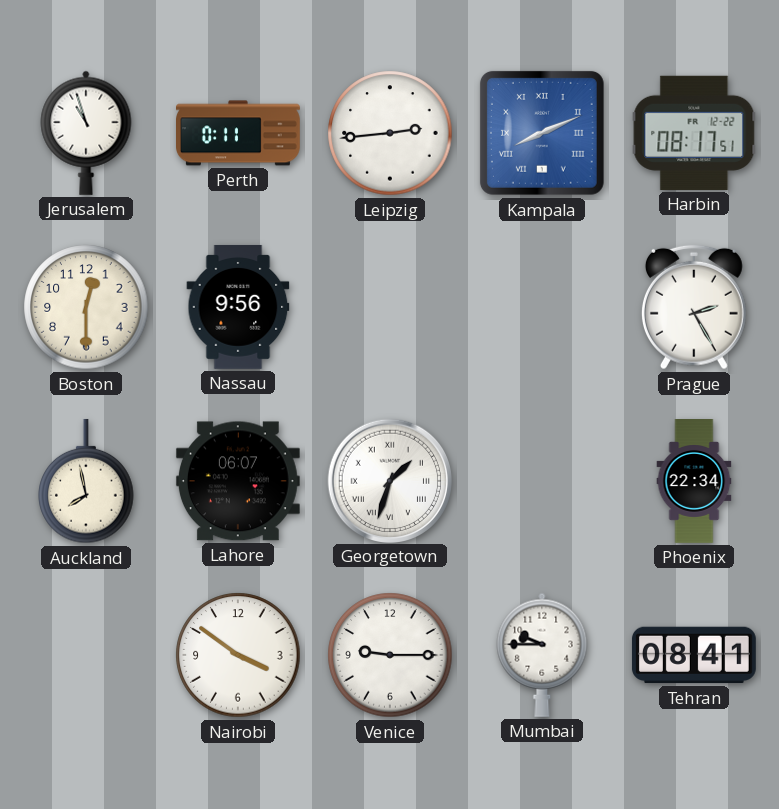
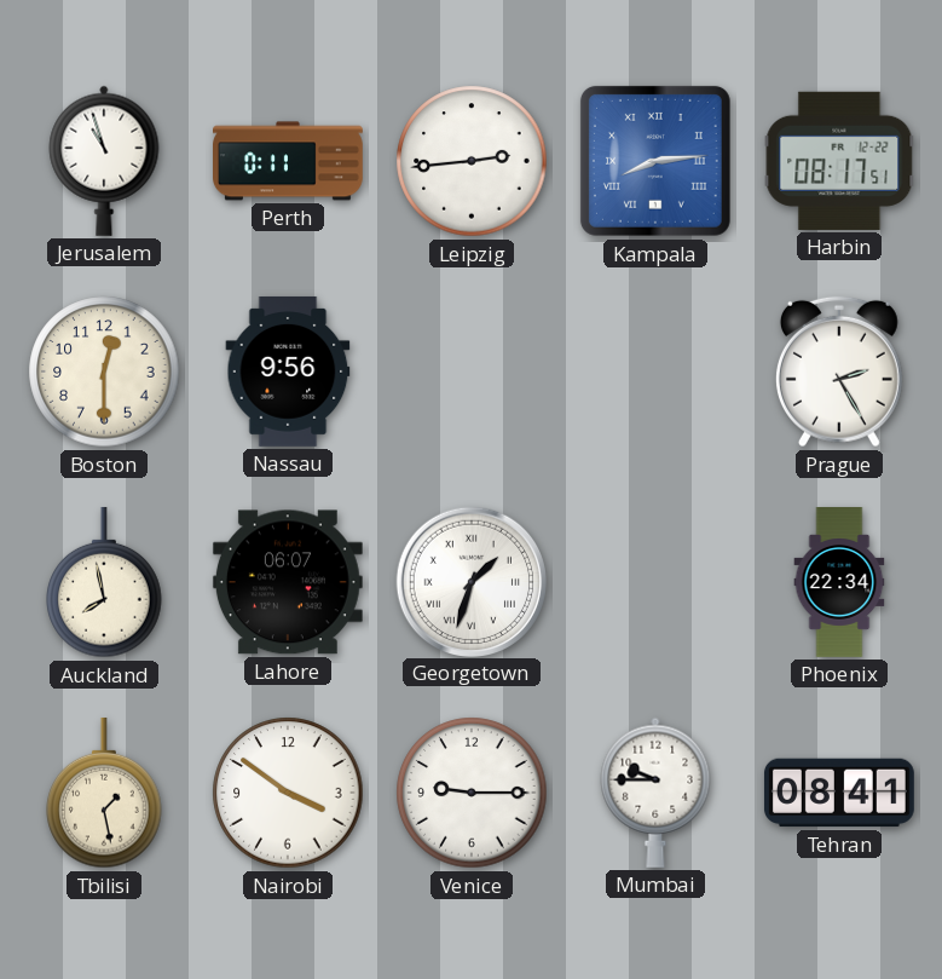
Kampala: 8:11 -> 8:14 (655, 161)
Tbilisi: none -> 1:28 (104, 793)
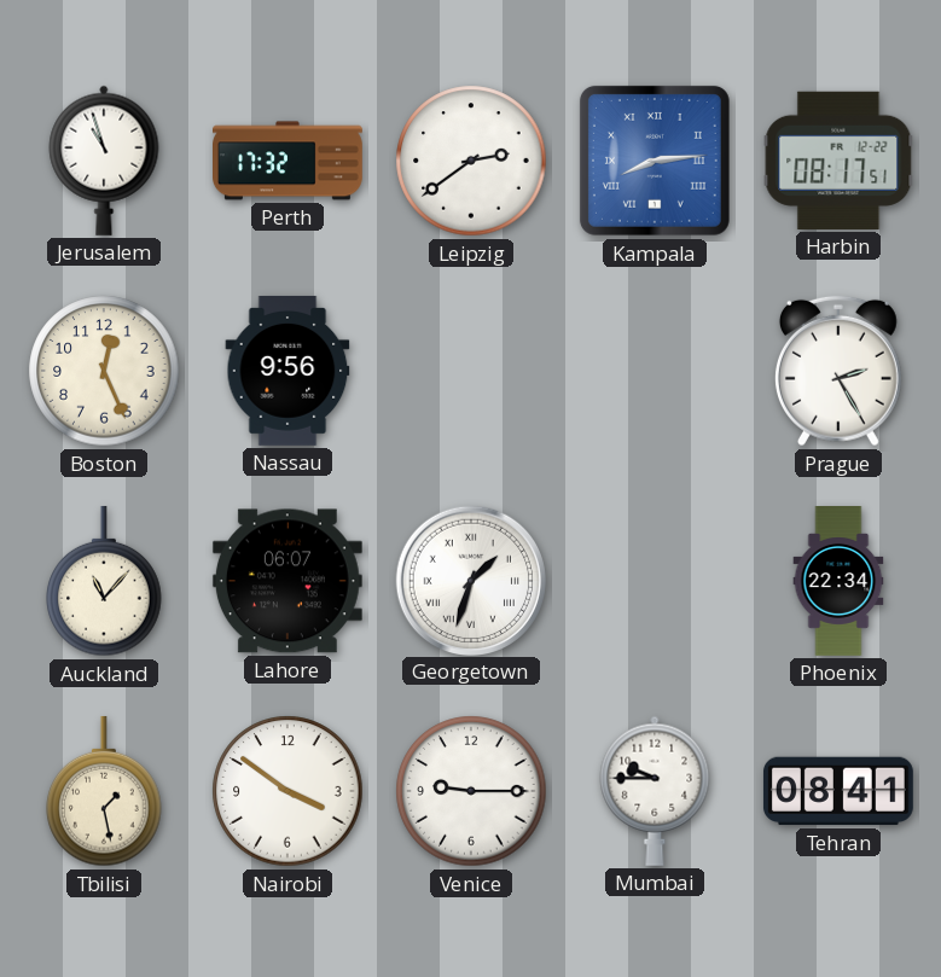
Perth: 0:11 -> 17:32 (289, 161)
Leipzig: 2:44 -> 2:39 (471, 161)
Boston: 12:30 -> 12:26 (104, 371)
Auckland: 7:58 -> 11:07 (104, 581)
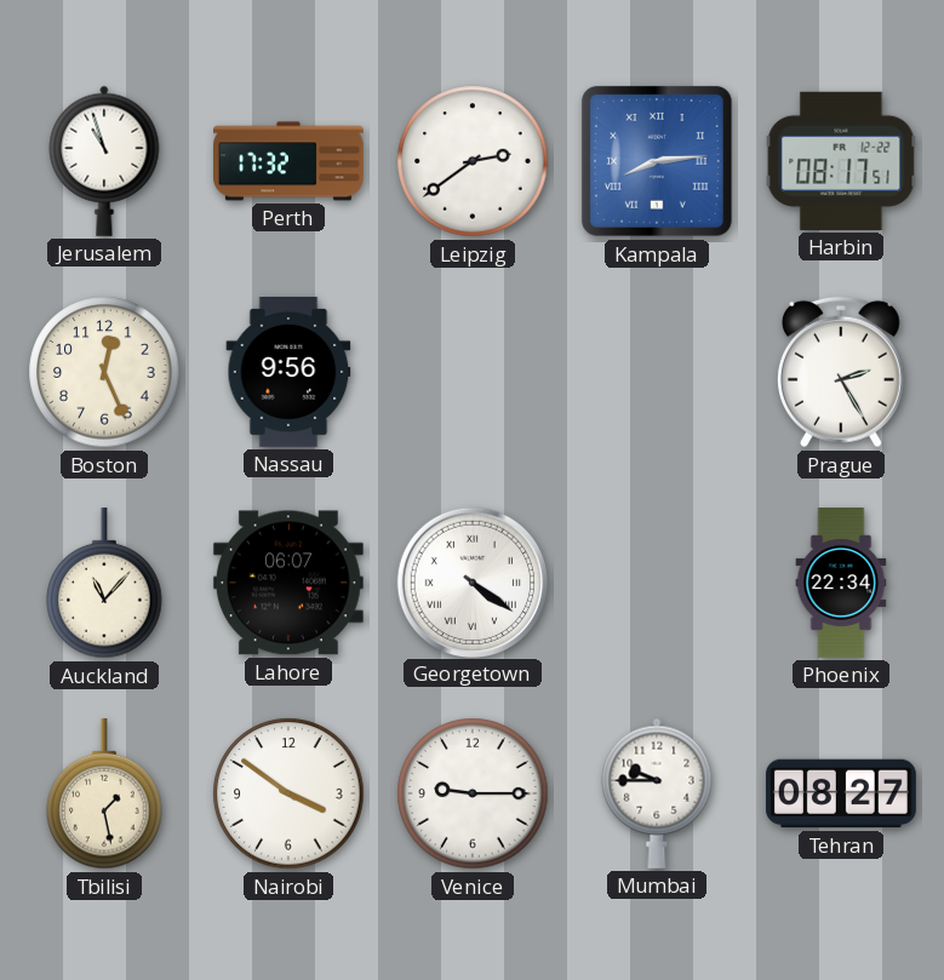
Georgetown: 1:33 -> 4:21 (471, 581)
Tehran: 08:41 -> 08:27 (841, 793)
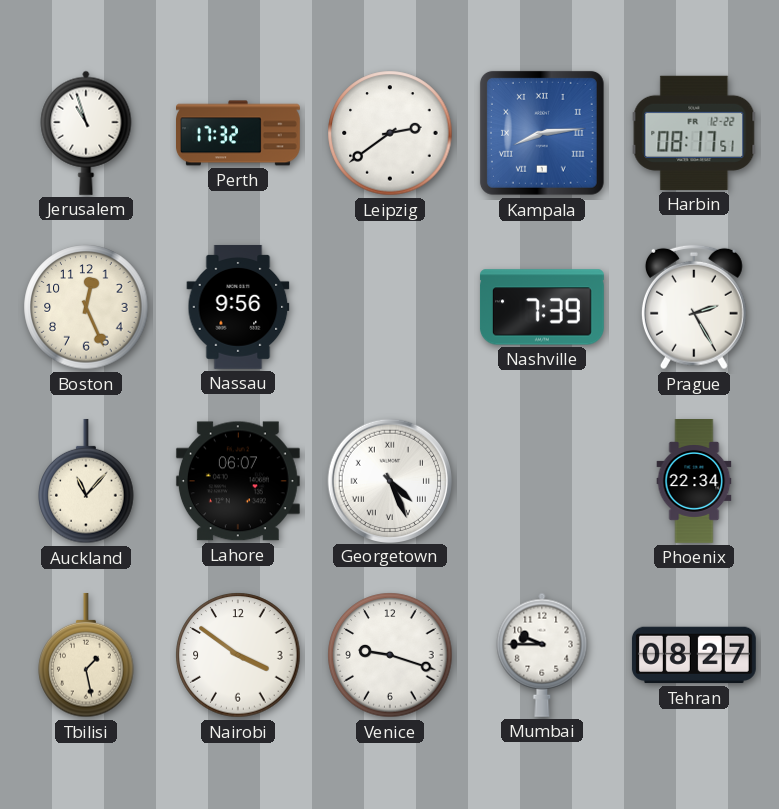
Nashville: none -> 7:39 (542, 307)
Georgetown: 4:21 -> 4:26 (389, 480)
Venice: 9:15 -> 9:18 (390, 655)
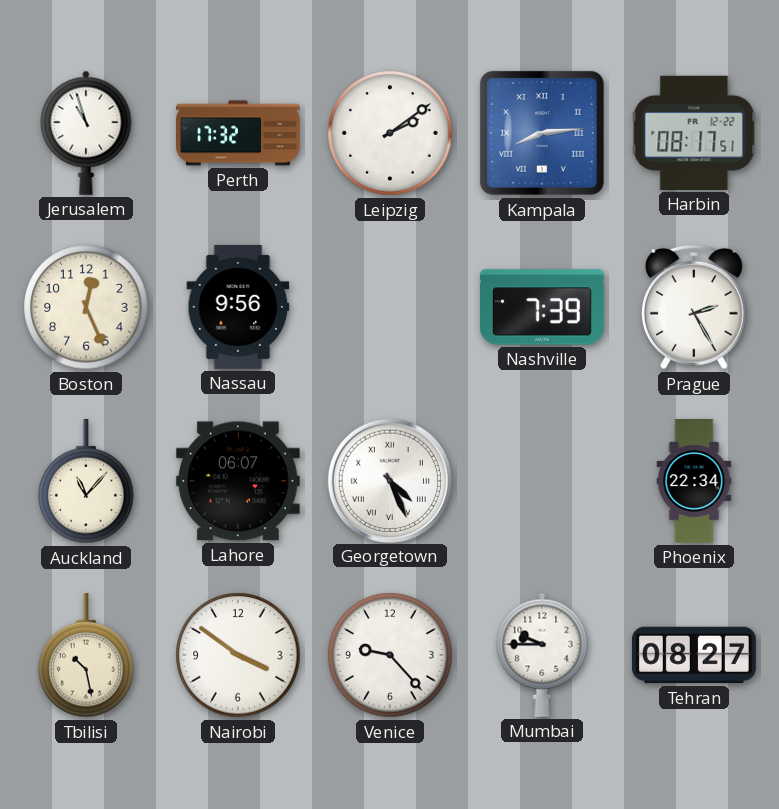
Leipzig: 2:39 -> 2:09 (390, 133)
Tbilisi: 1:28 -> 10:28 (86, 655)
Venice: 9:18 -> 9:23 (390, 655)
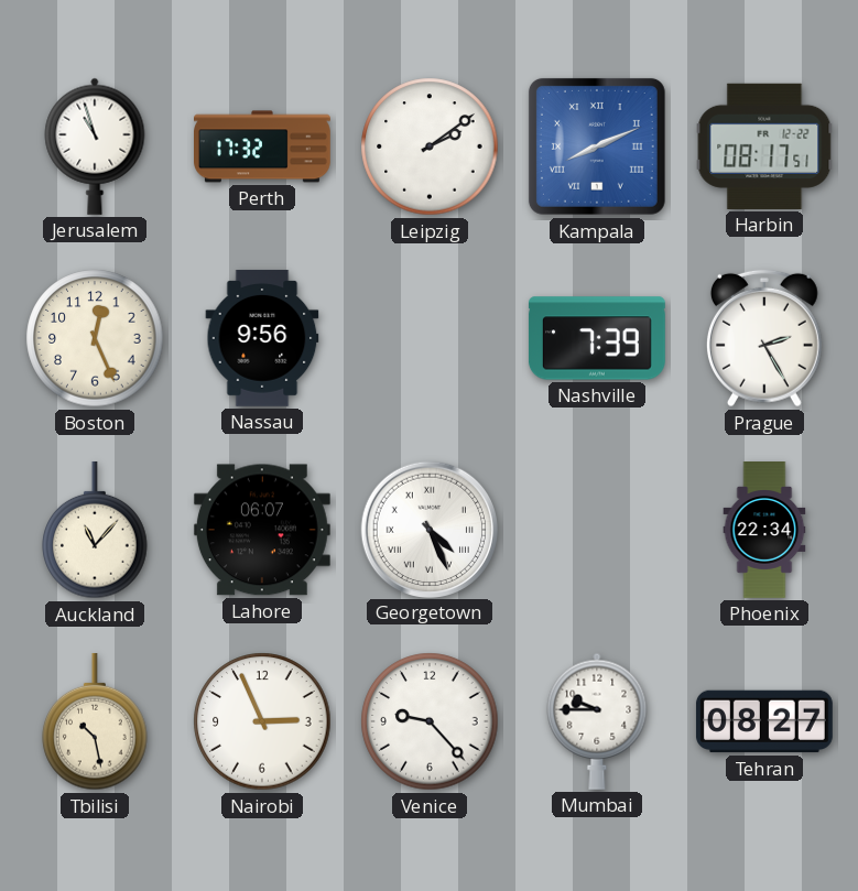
Kampala: 8:14 -> 8:11 (597, 146)
Nairobi: 3:51 -> 2:56 (262, 721)
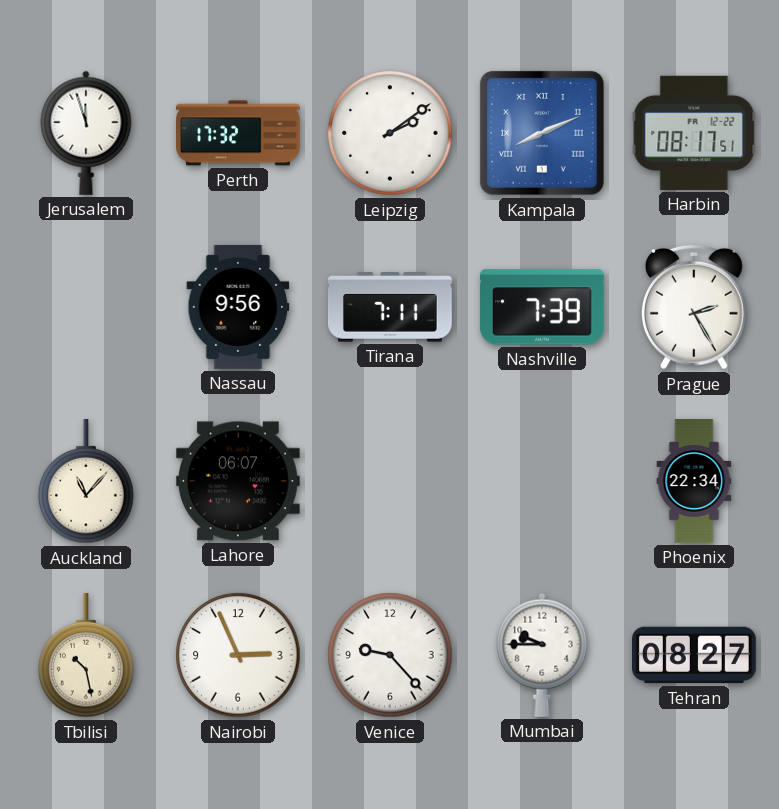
Jerusalem: 10:57 -> 11:57 (86, 133)
Boston: 12:26 -> none (95, 338)
Tirana: none -> 7:11 (390, 308)
Georgetown: 4:26 -> none (428, 529)
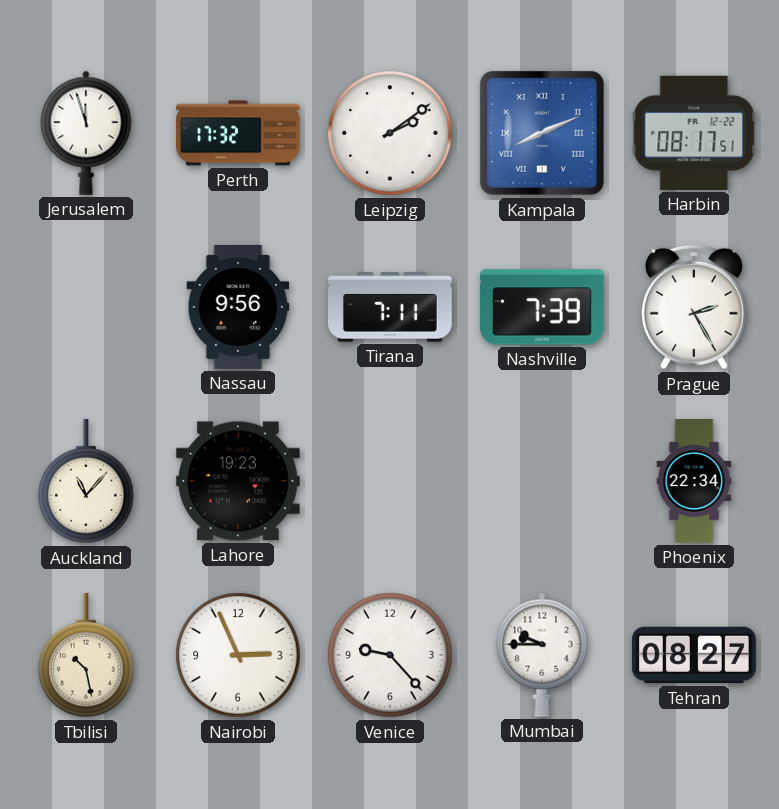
Lahore: 06:07 -> 19:23 (238, 481)
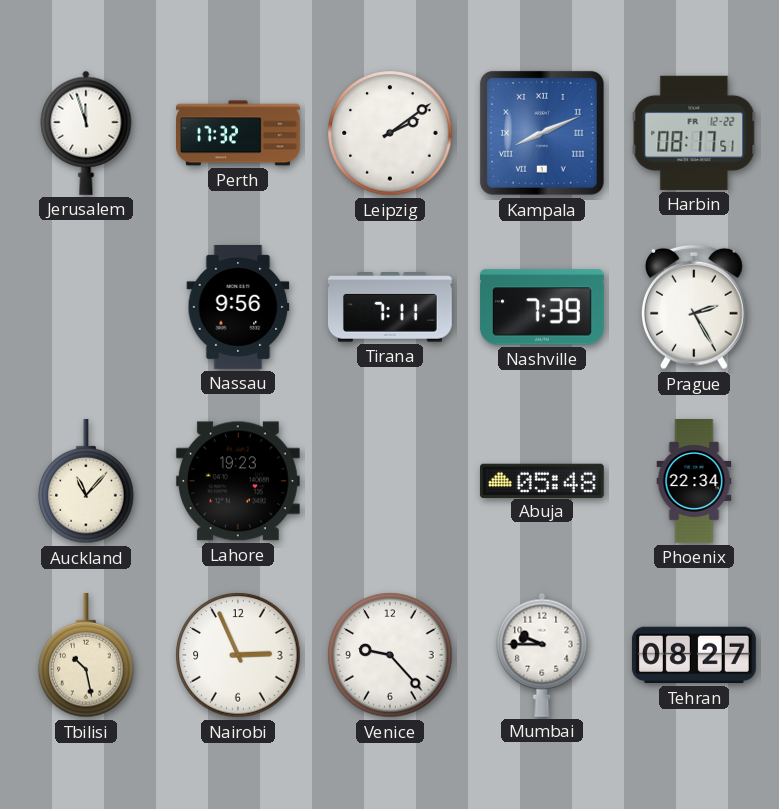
Abuja: none -> 05:48 (542, 480)
